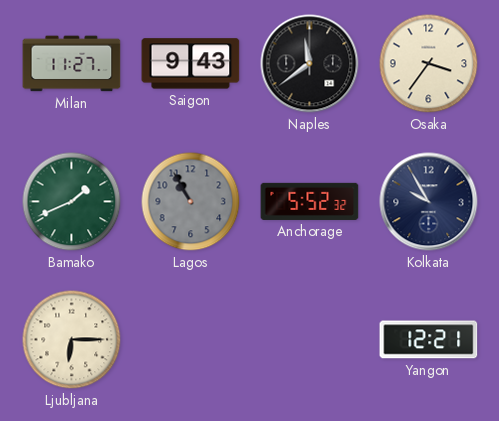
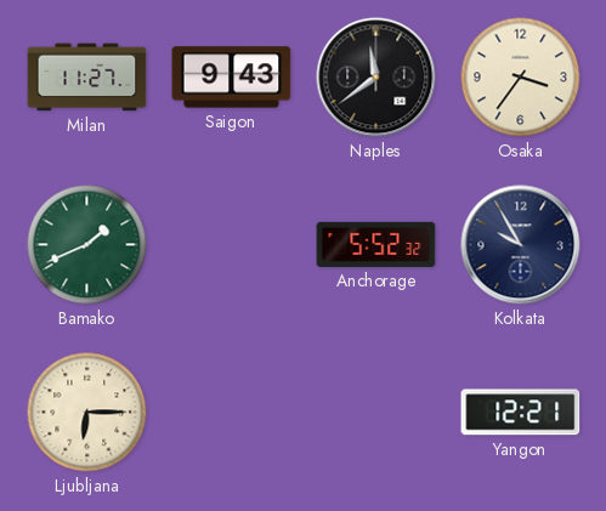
Lagos: 10:55 -> none (191, 202)
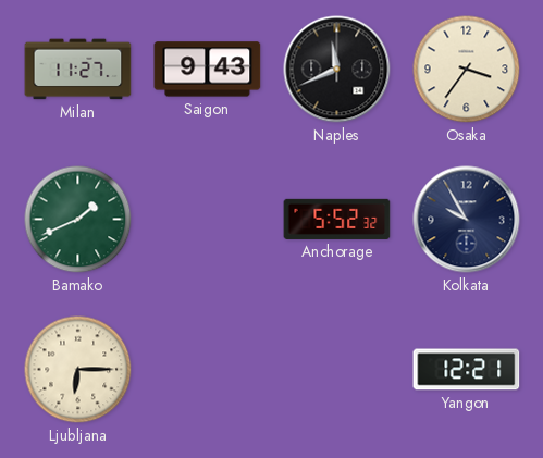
Naples: 11:39 -> 11:41 (337, 70)
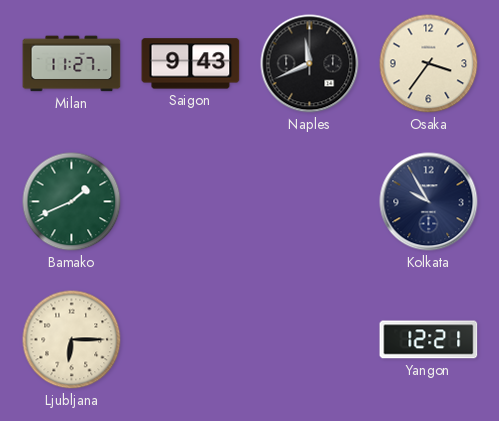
Anchorage: 5:52 -> none (337, 219)
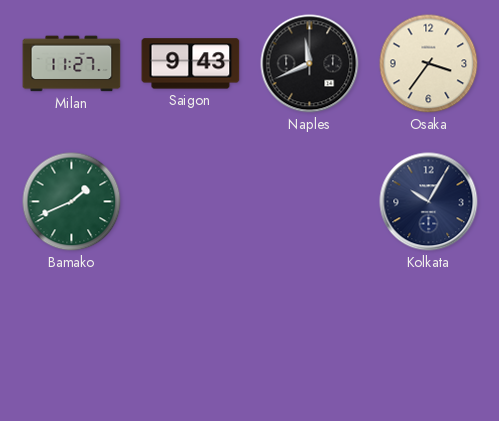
Kolkata: 9:55 -> 10:05 (429, 202)
Ljubljana: 6:15 -> none (72, 340)
Yangon: 12:21 -> none (429, 340)
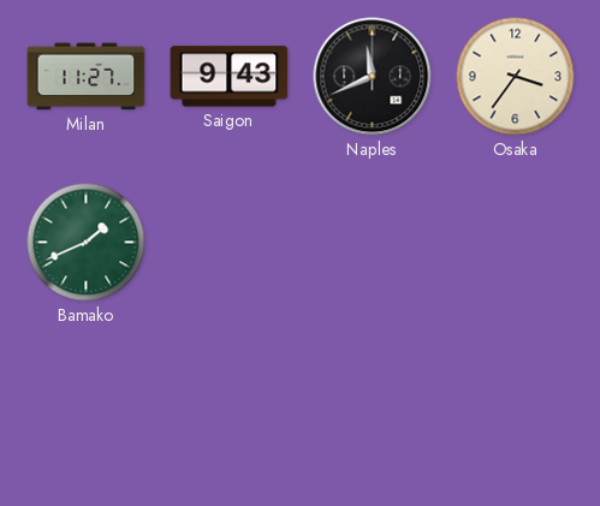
Kolkata: 10:05 -> none (429, 202)
